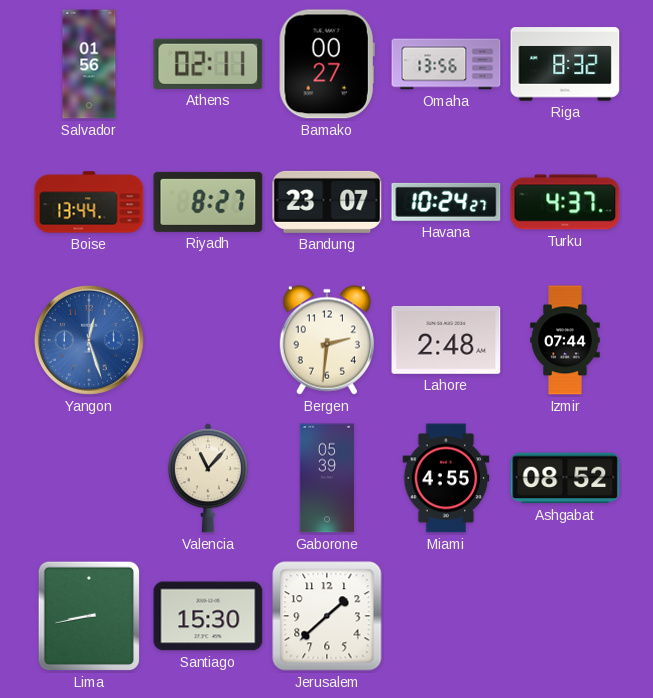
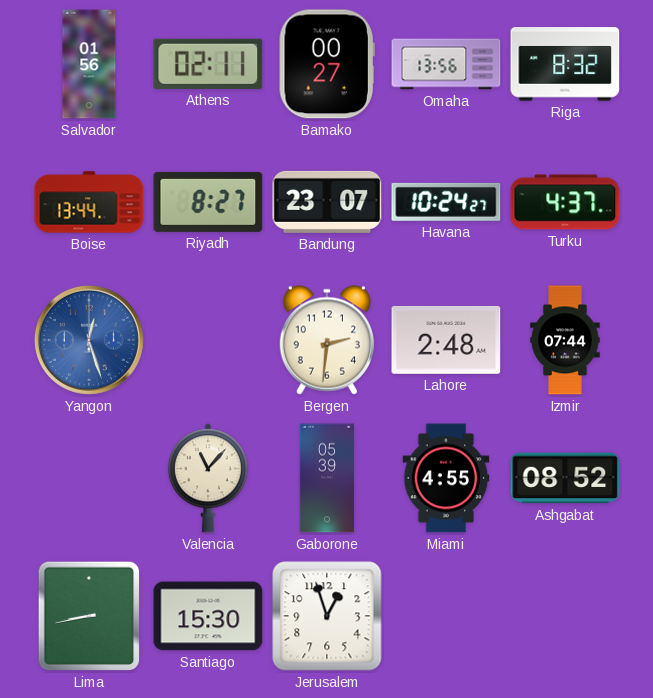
Jerusalem: 1:38 -> 12:57 (327, 616)
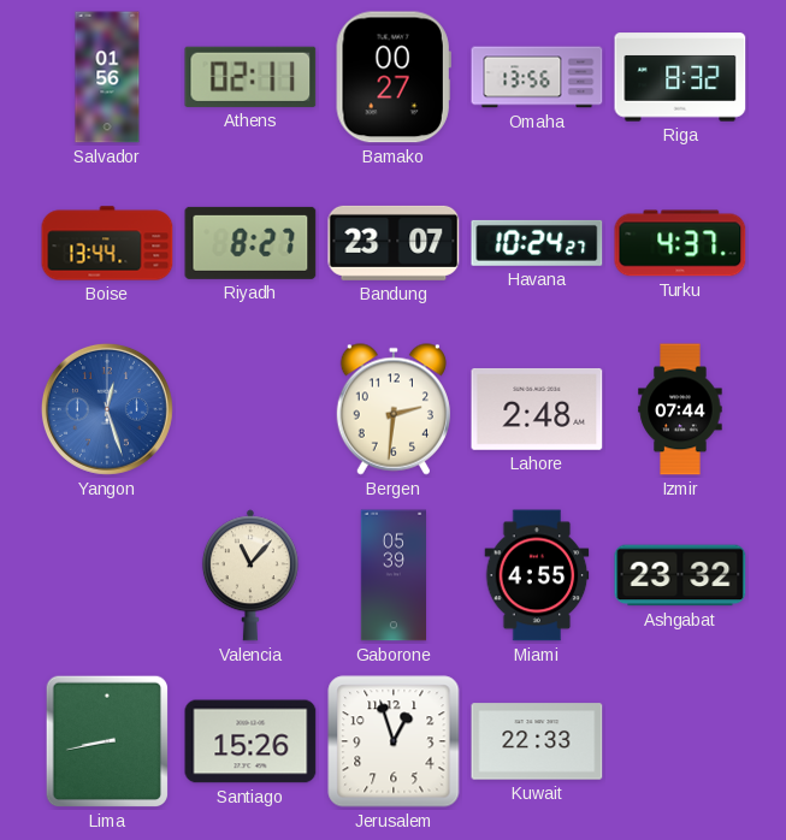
Ashgabat: 08:52 -> 23:32 (680, 575)
Santiago: 15:30 -> 15:26 (250, 741)
Kuwait: none -> 22:33 (537, 741)
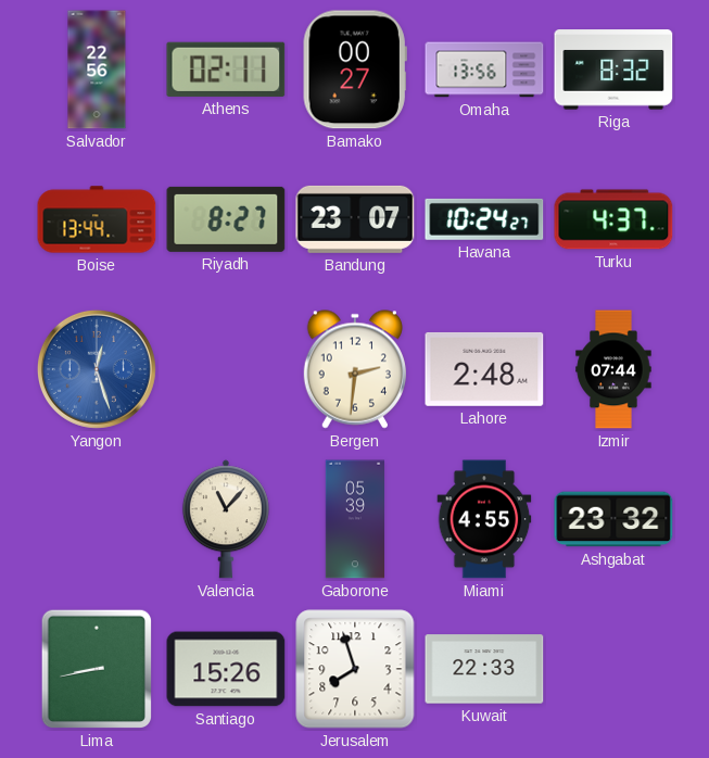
Salvador: 01:56 -> 22:56 (97, 70)
Jerusalem: 12:57 -> 7:57 (355, 669)
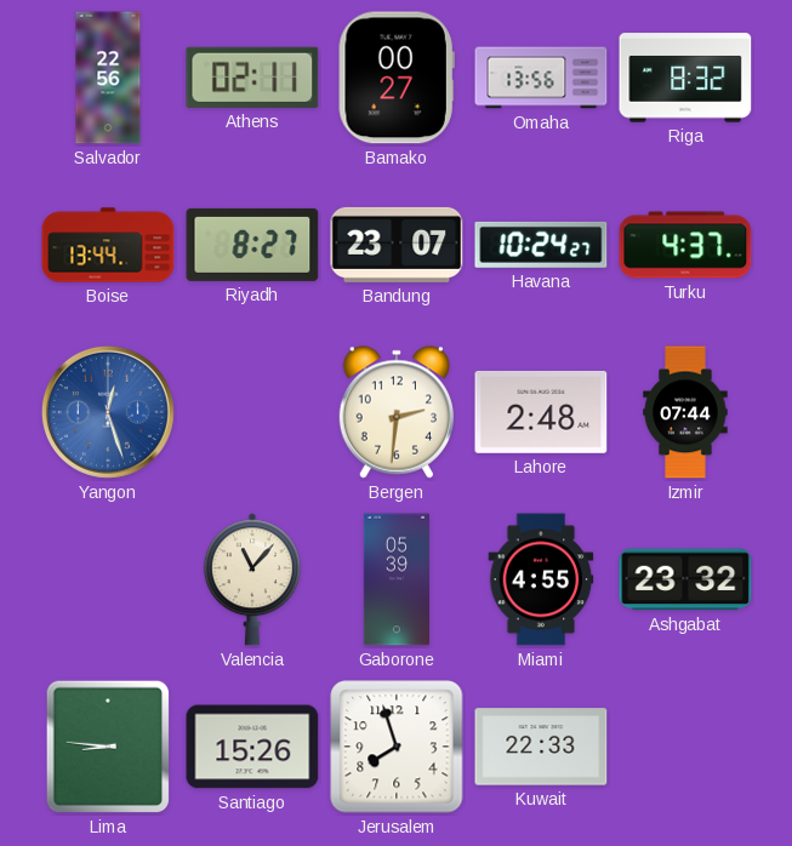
Lima: 8:43 -> 8:46 (108, 747)
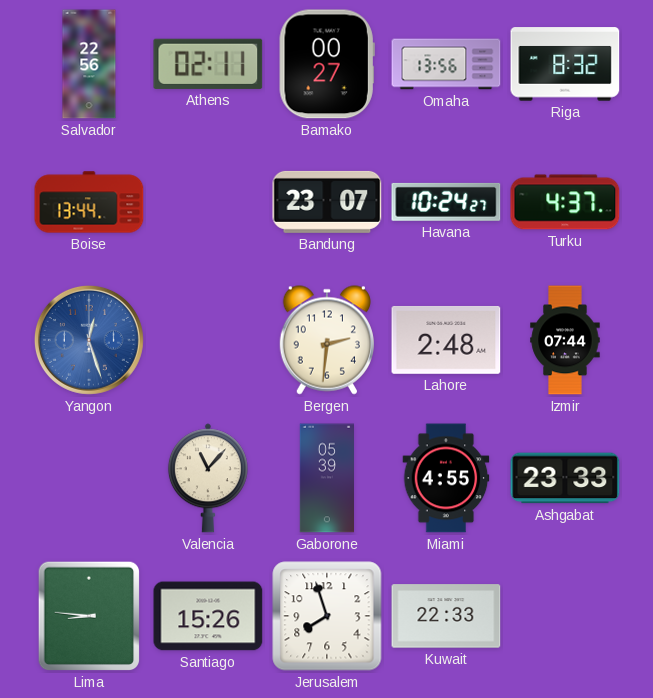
Riyadh: 8:27 -> none (252, 245)
Ashgabat: 23:32 -> 23:33 (565, 478)
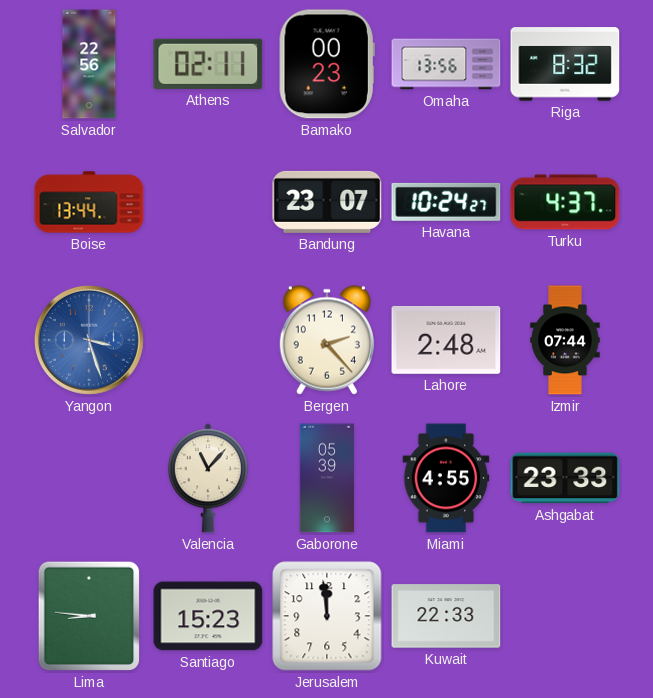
Bamako: 00:27 -> 00:23 (327, 64)
Yangon: 12:27 -> 3:27 (89, 340)
Bergen: 2:31 -> 2:23 (327, 340)
Santiago: 15:26 -> 15:23 (208, 616)
Jerusalem: 7:57 -> 11:59 (327, 616)
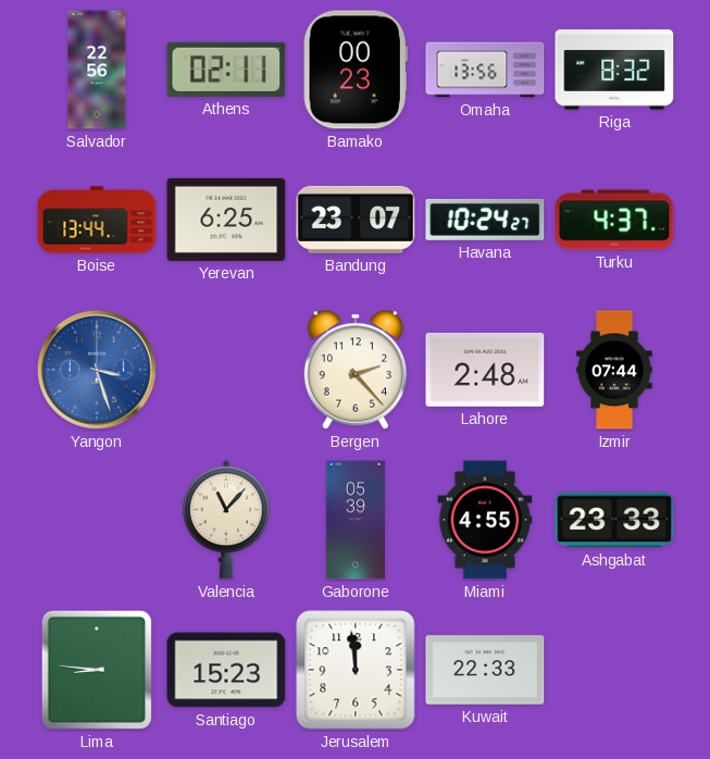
Yerevan: none -> 6:25 (226, 220)
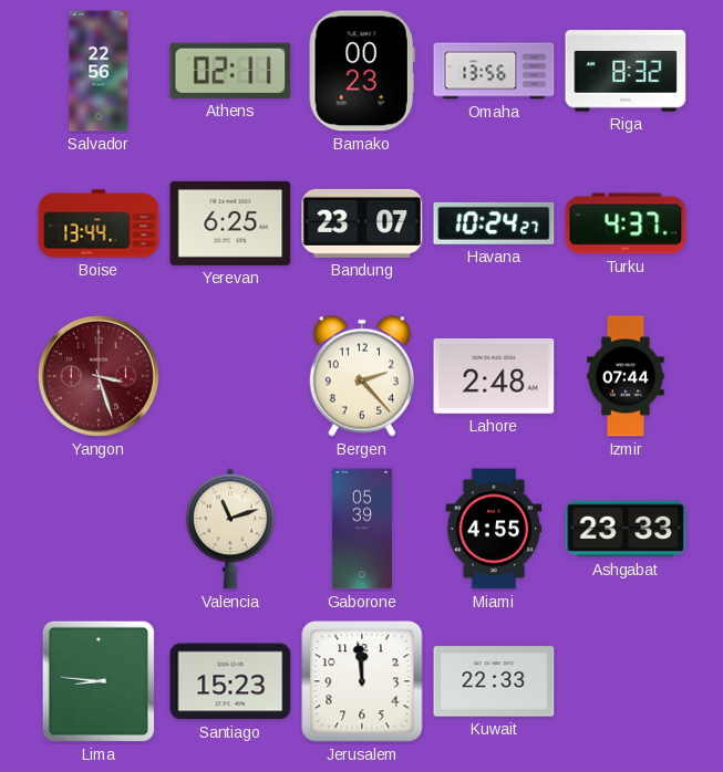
Yangon dial: blue -> burgundy (99, 376)
Valencia: 11:07 -> 11:12 (230, 529)
